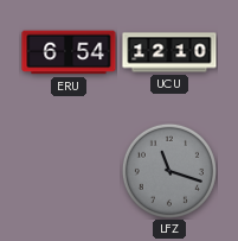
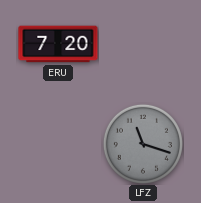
ERU: 6:54 -> 7:20 (58, 44)
UCU: 12:10 -> none (169, 52)
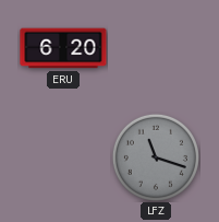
ERU: 7:20 -> 6:20 (63, 48)
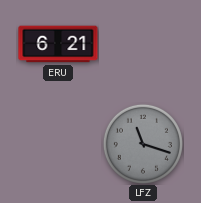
ERU: 6:20 -> 6:21 (58, 44)
